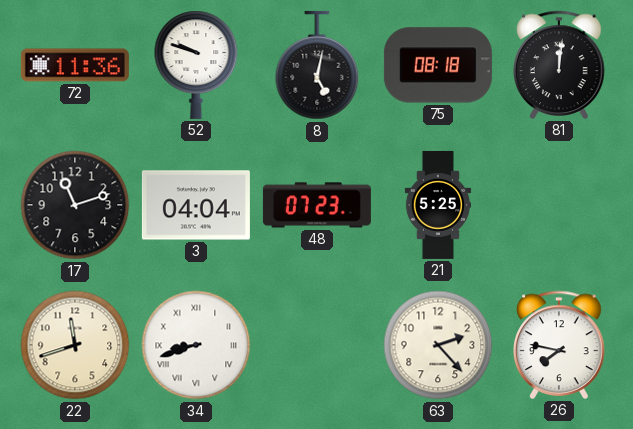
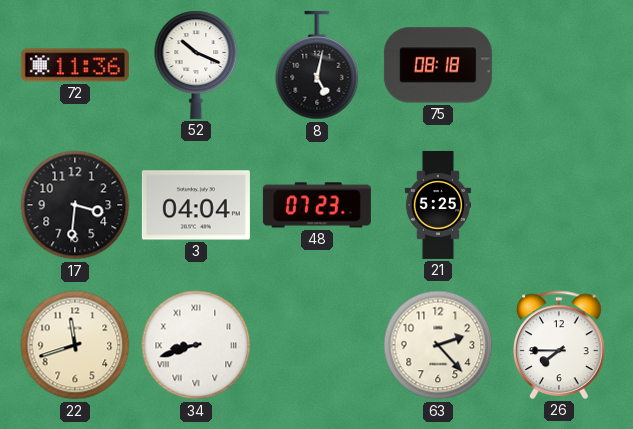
52: 9:48 -> 10:19 (196, 65)
81: 12:01 -> none (559, 65)
17: 11:12 -> 3:31 (75, 205)
26: 7:47 -> 7:45 (559, 345)
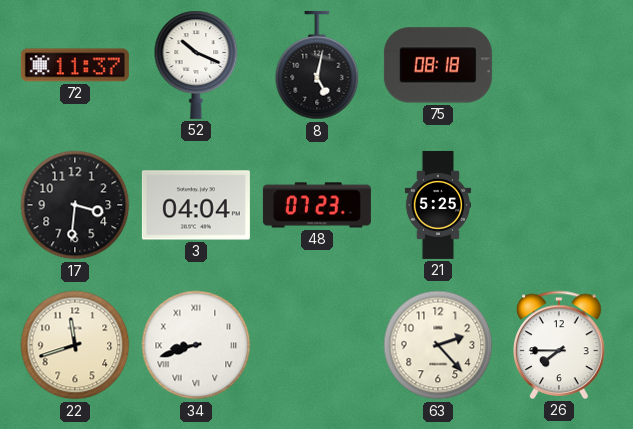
72: 11:36 -> 11:37 (75, 65)
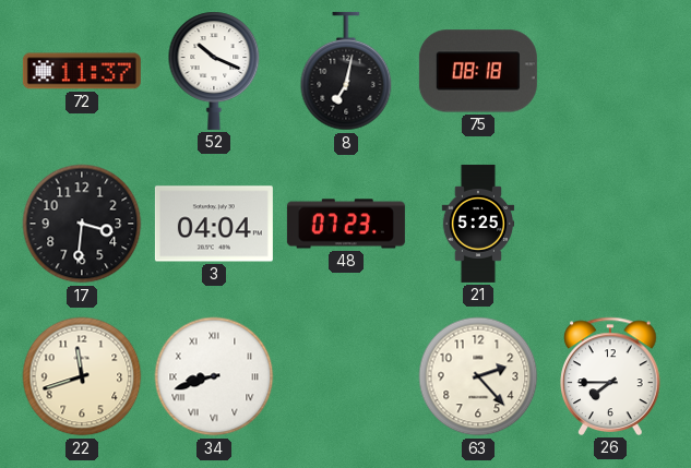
8: 5:02 -> 7:02 (346, 71)
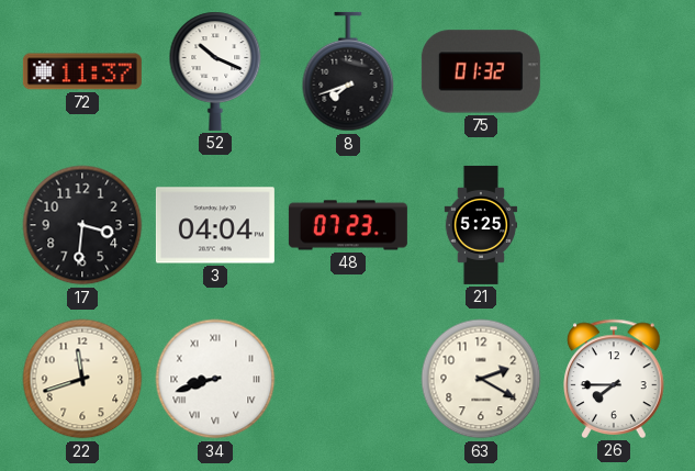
8: 7:02 -> 7:42 (348, 71)
75: 08:18 -> 01:32 (481, 71)
63: 2:23 -> 2:20 (481, 379)
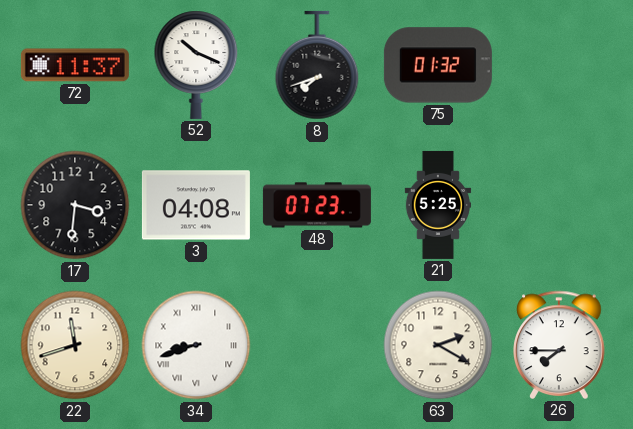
3: 04:04 -> 04:08 (196, 205)
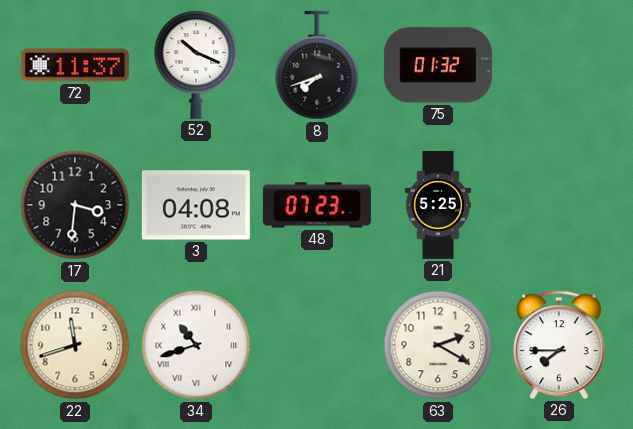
34: 8:42 -> 10:42 (196, 345)
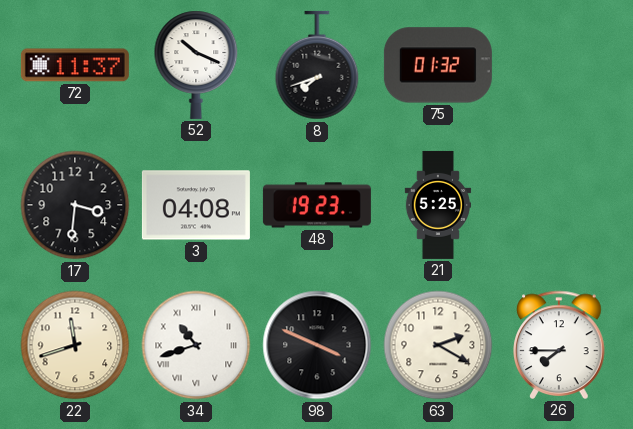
48: 07:23 -> 19:23 (317, 205)
98: none -> 3:49 (317, 345)
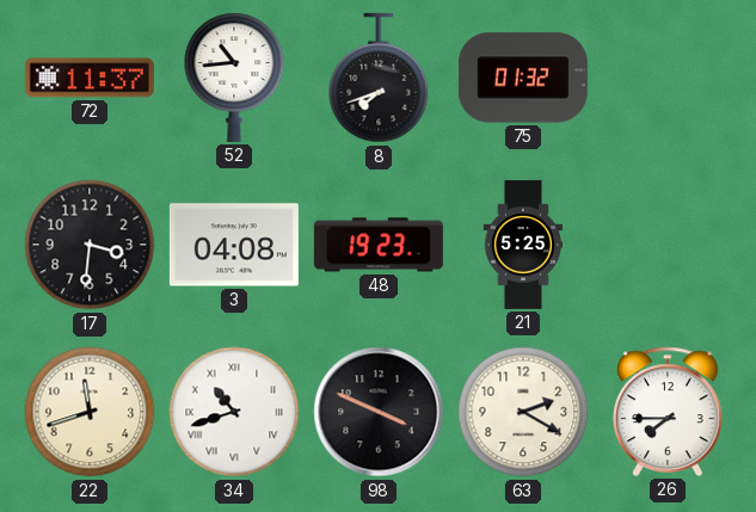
52: 10:19 -> 10:44 (234, 78)
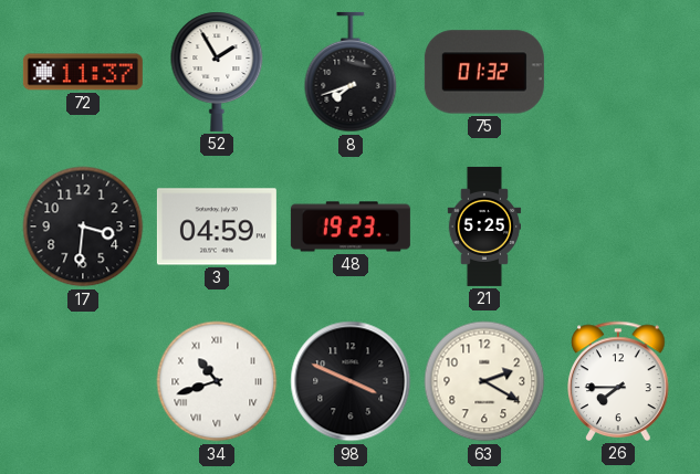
52: 10:44 -> 1:55 (217, 72)
3: 04:08 -> 04:59 (217, 227)
22: 11:42 -> none (90, 412)
